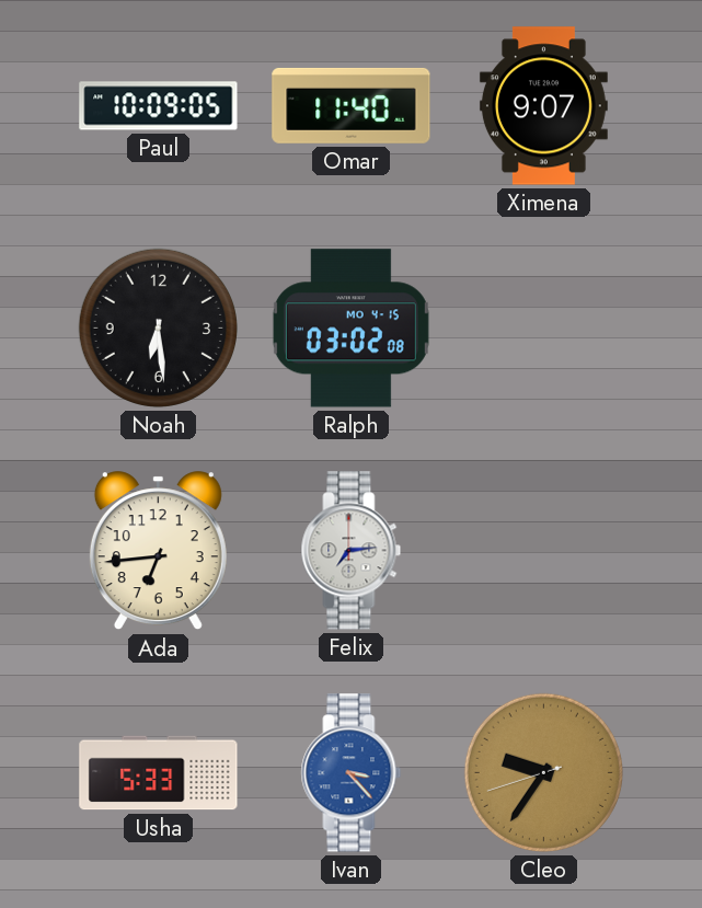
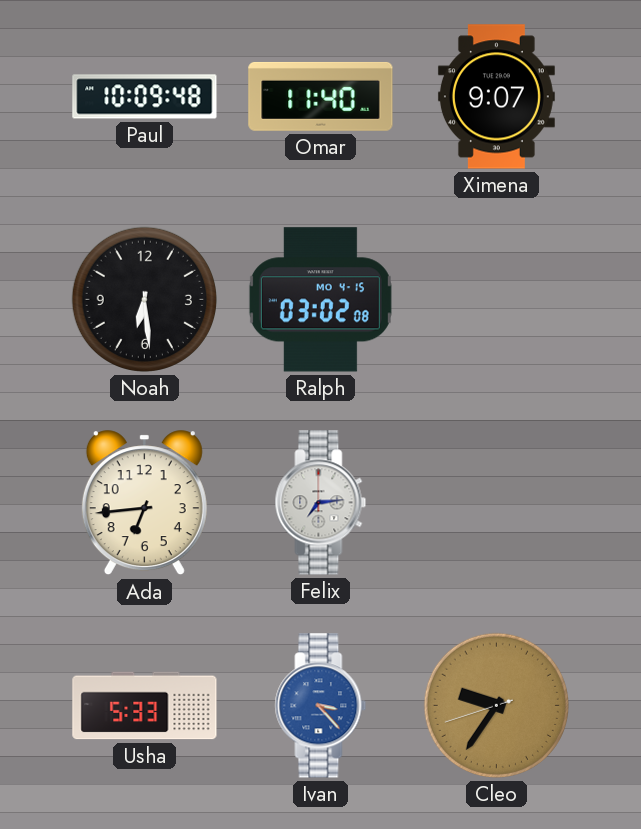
Paul: 10:09:05 -> 10:09:48 (145, 97)
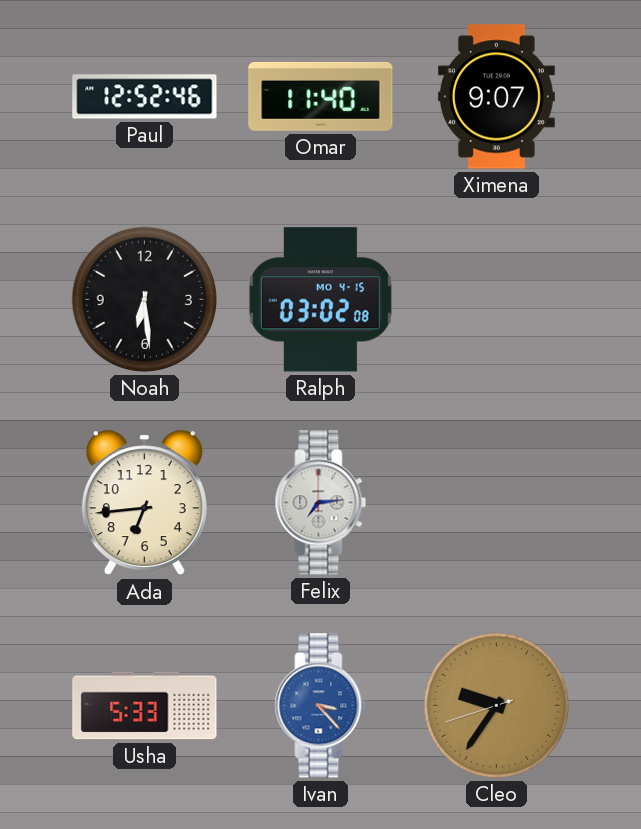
Paul: 10:09 -> 12:52 (145, 97)
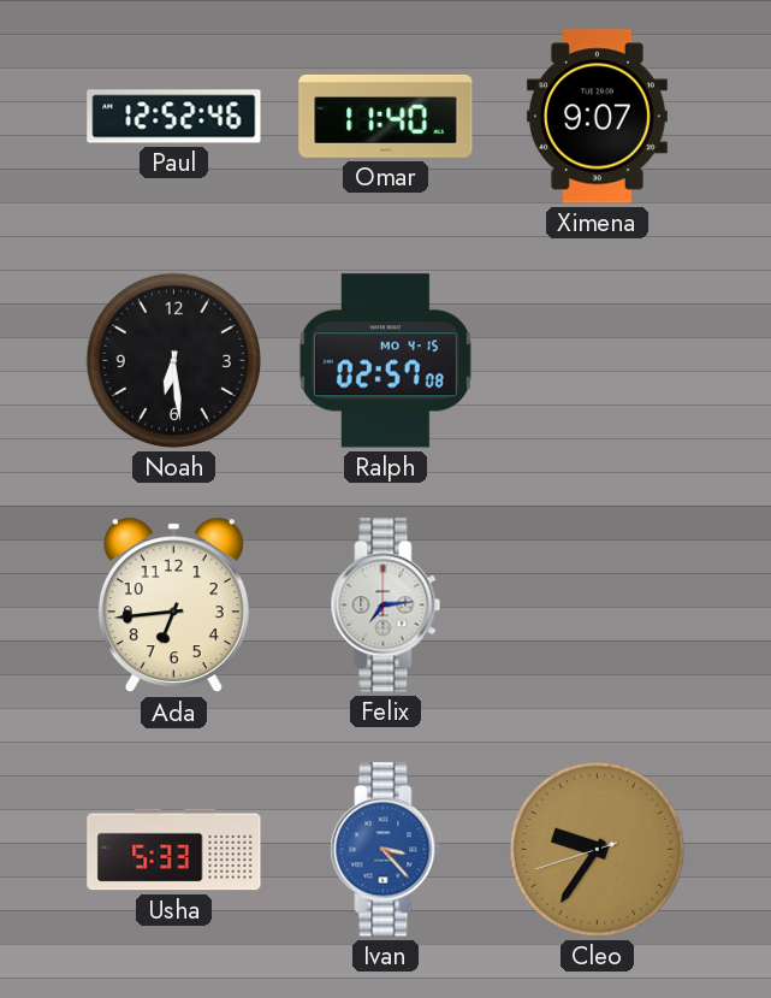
Ralph: 03:02 -> 02:57 (385, 361)
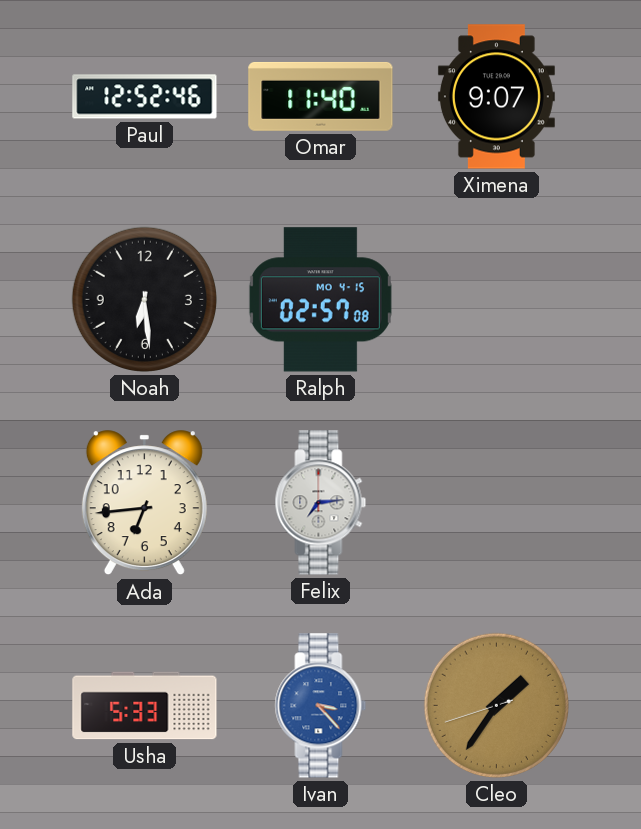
Cleo: 9:35 -> 1:35 (496, 705)
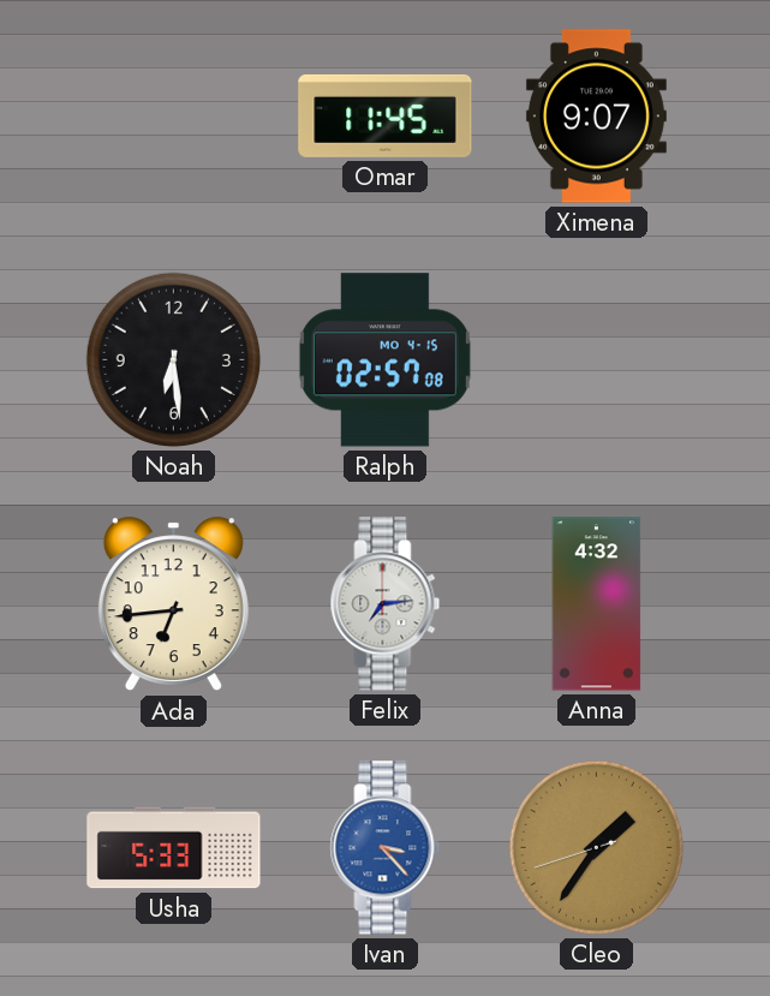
Paul: 12:52 -> none (145, 97)
Omar: 11:40 -> 11:45 (386, 115)
Anna: none -> 4:32 (597, 604)
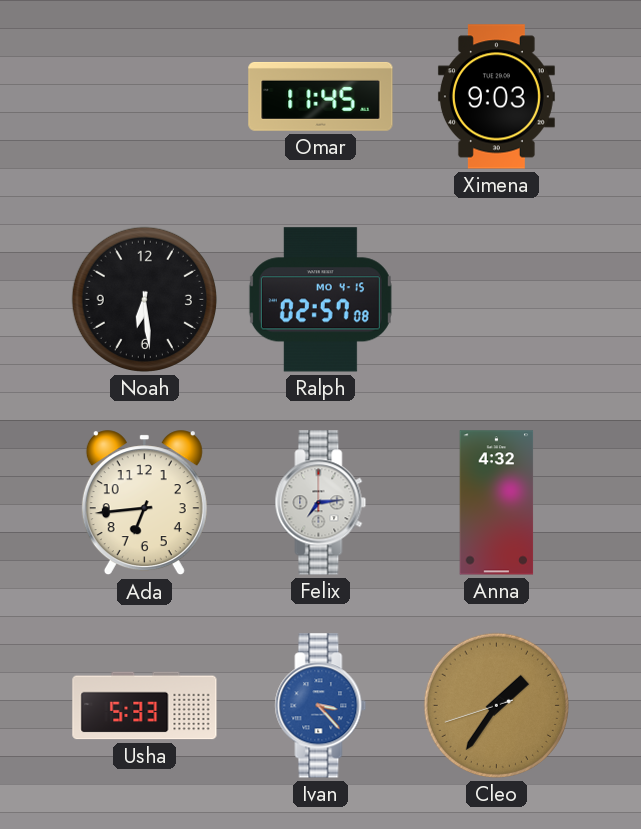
Ximena: 9:07 -> 9:03 (496, 97)
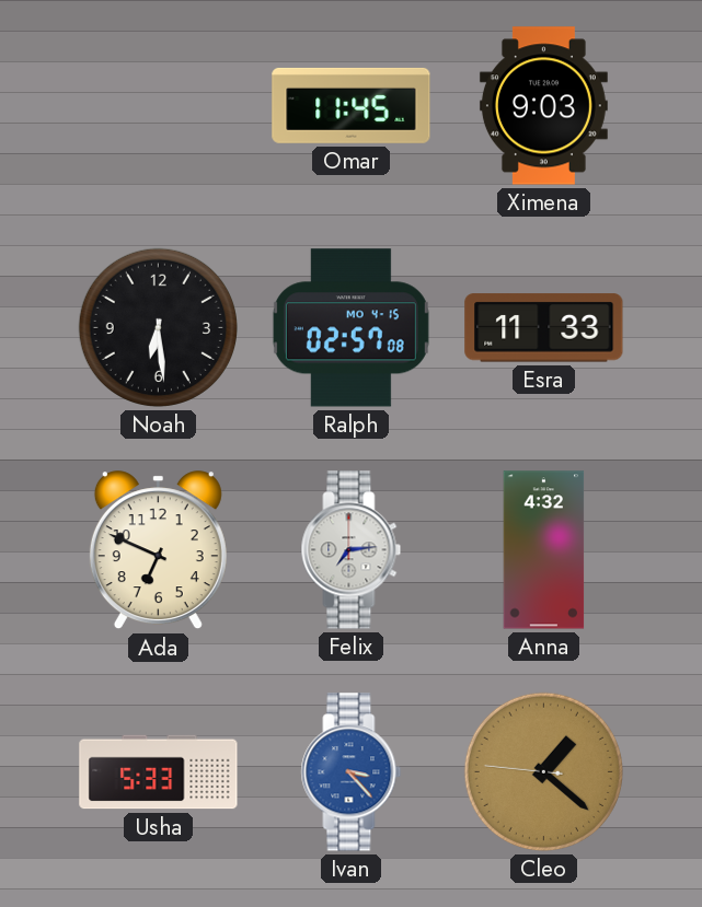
Esra: none -> 11:33 (544, 328)
Ada: 6:44 -> 6:49 (158, 550)
Cleo: 1:35 -> 1:21 (543, 771)
